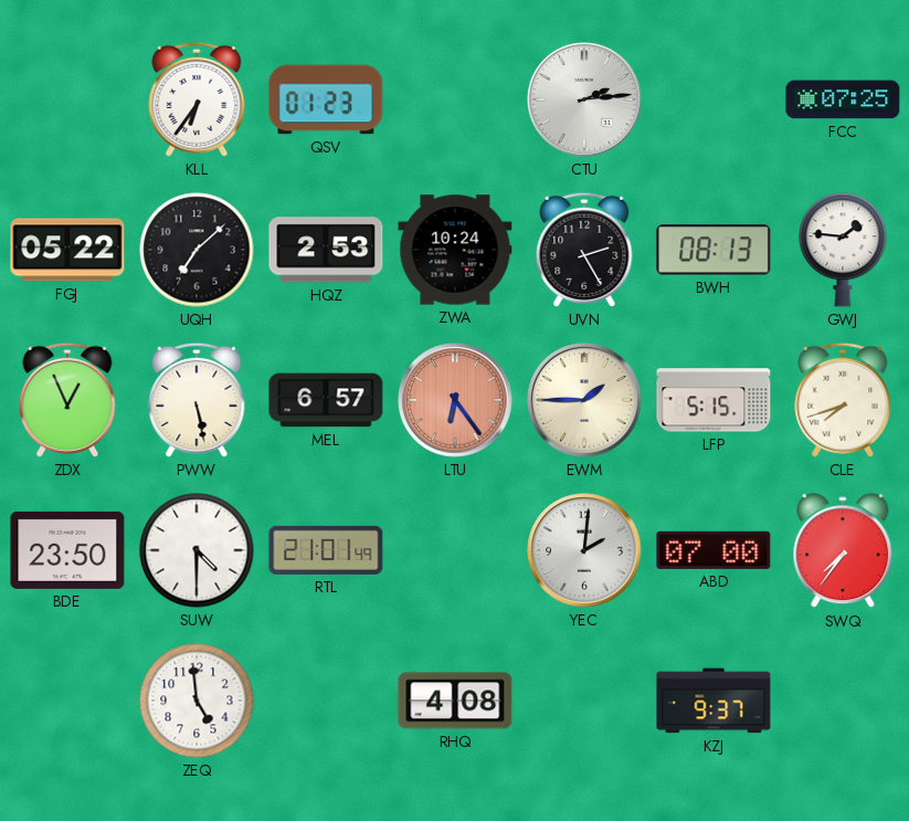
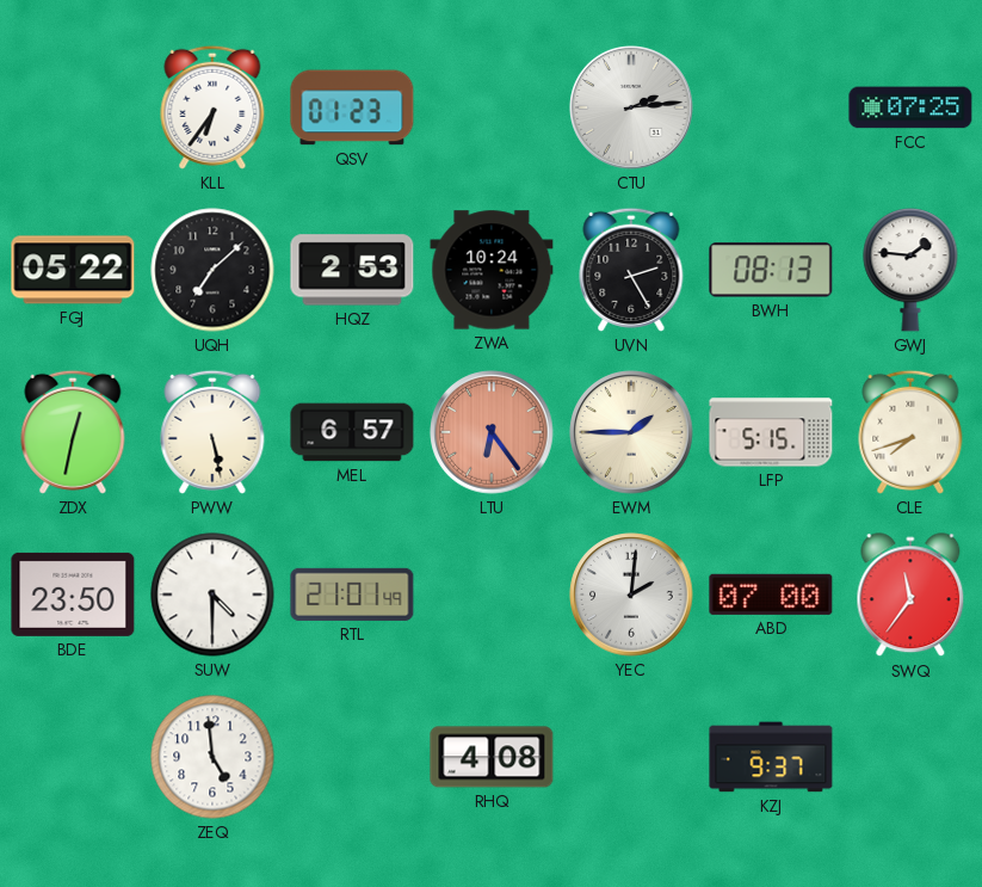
ZDX: 12:56 -> 12:32 (73, 432)
SWQ: 7:36 -> 11:36 (910, 596)
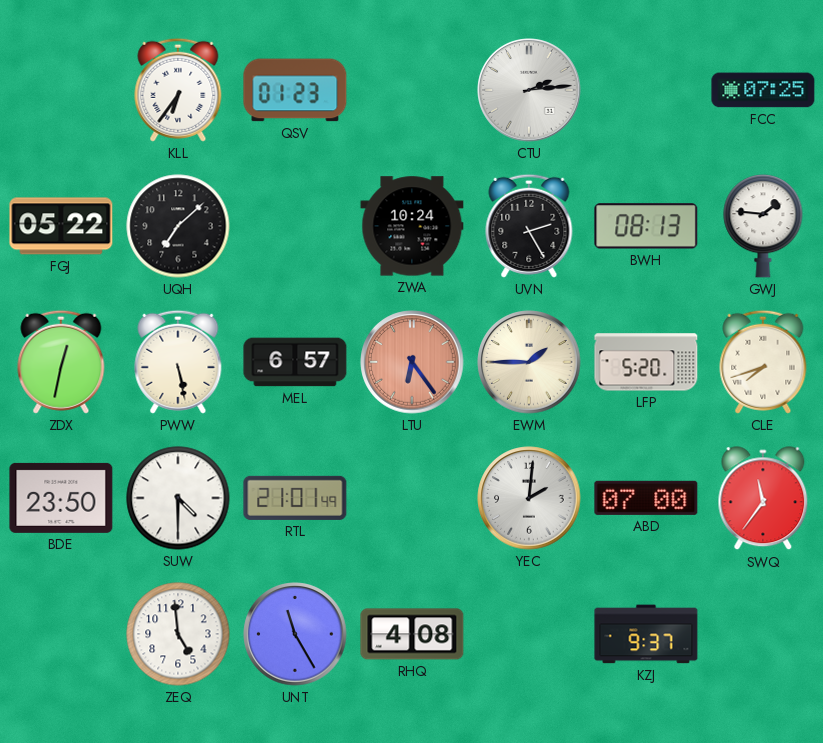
HQZ: 2:53 -> none (352, 270)
LFP: 5:15 -> 5:20 (646, 362)
UNT: none -> 11:25 (295, 634)
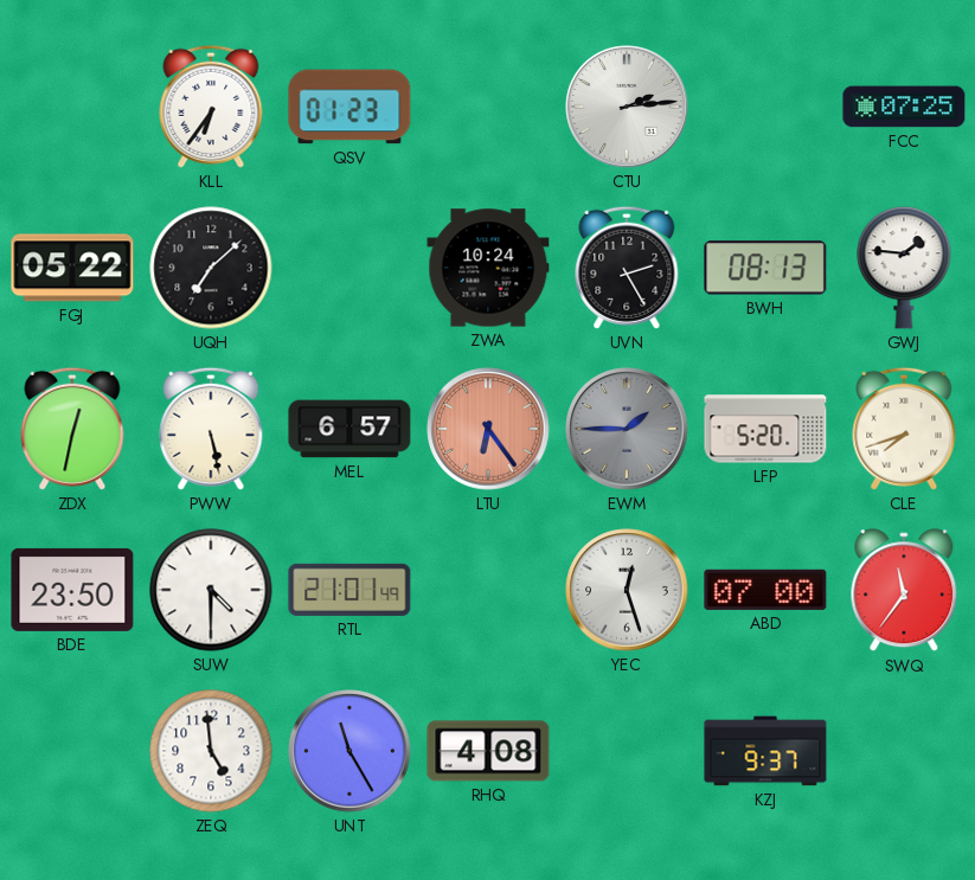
EWM dial: cream -> grey (627, 429)
YEC: 2:01 -> 12:27 (627, 590)
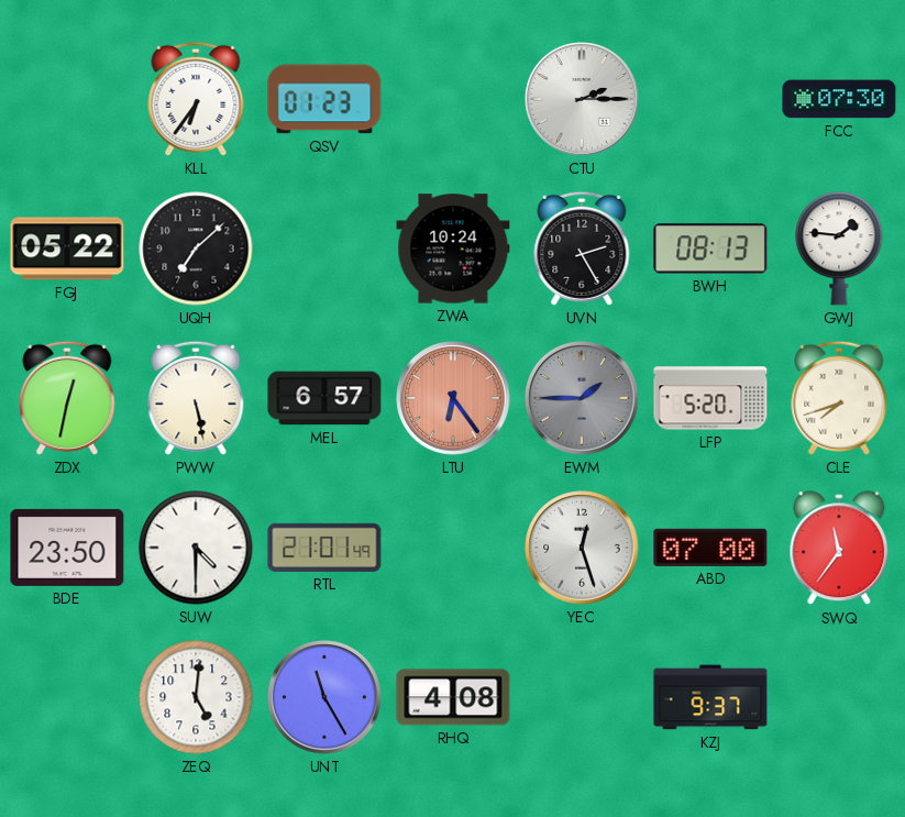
CTU: 2:14 -> 2:15 (582, 99)
FCC: 07:25 -> 07:30 (839, 99)
ZEQ: 4:59 -> 5:01 (196, 697)
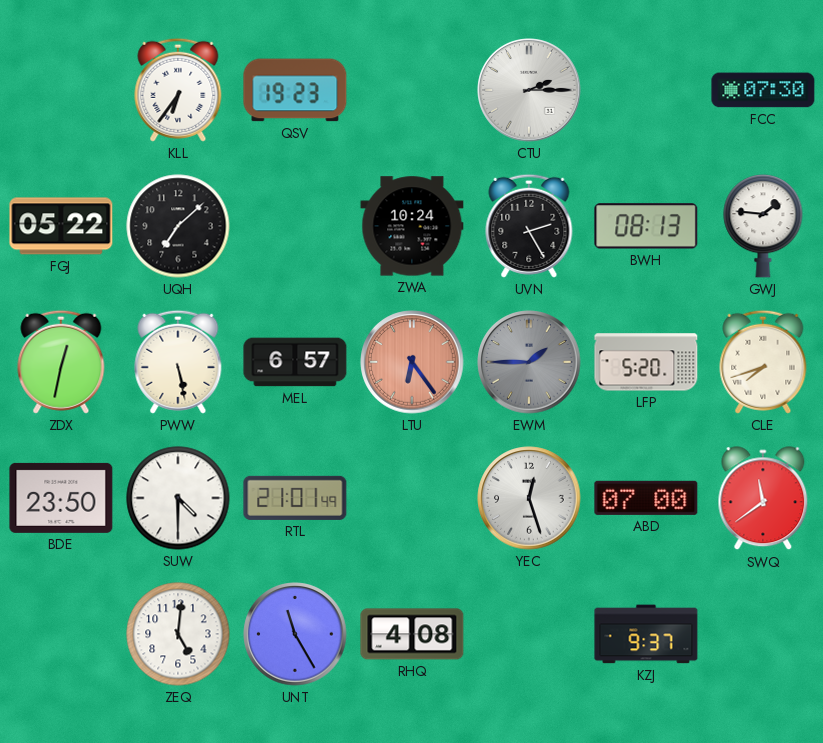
QSV: 01:23 -> 19:23 (295, 90)
SWQ: 11:36 -> 11:39 (763, 499)
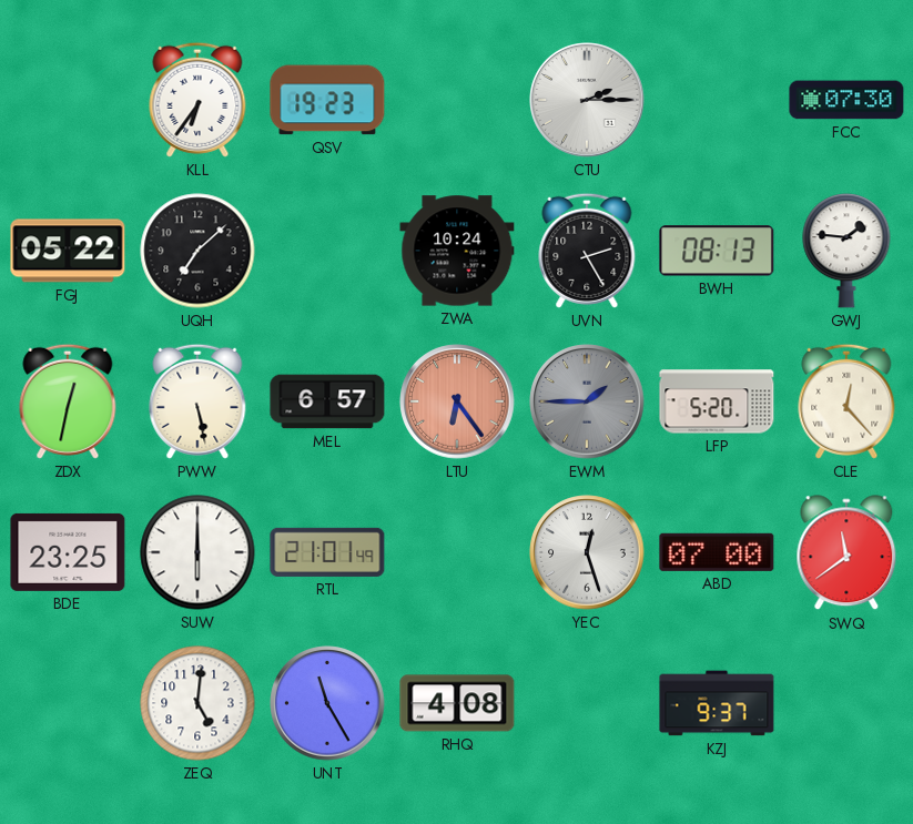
CLE: 7:42 -> 12:23 (846, 401)
BDE: 23:50 -> 23:25 (68, 552)
SUW: 4:30 -> 6:00 (197, 552)
